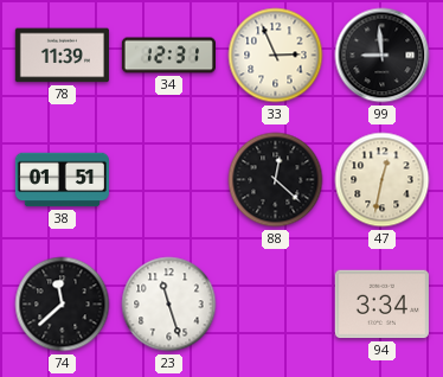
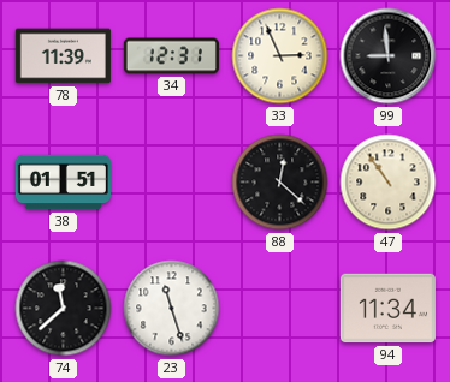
47: 12:32 -> 10:54 (389, 183)
94: 3:34 -> 11:34 (387, 309)
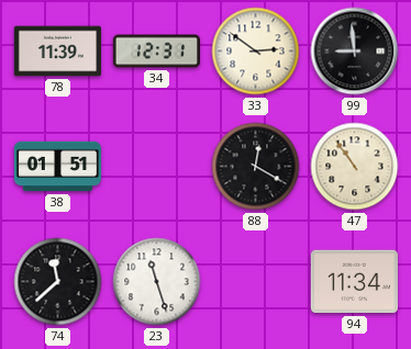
33: 2:56 -> 2:51 (256, 52)
88: 12:22 -> 12:20 (256, 167)
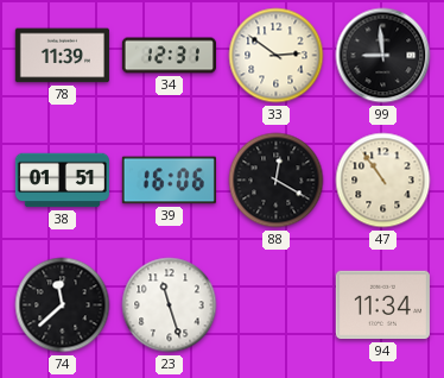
39: none -> 16:06 (169, 181)
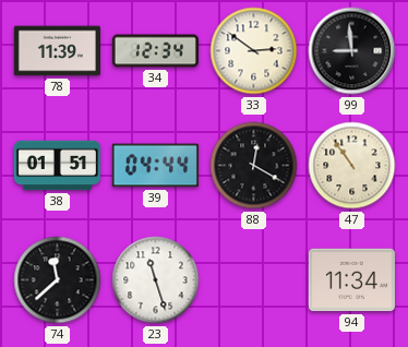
34: 12:31 -> 12:34 (155, 51)
39: 16:06 -> 04:44 (155, 166)
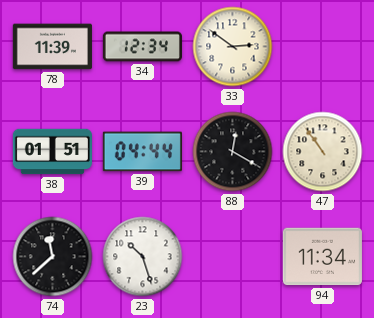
99: 8:59 -> none (352, 51)
23: 11:27 -> 10:27 (143, 257)
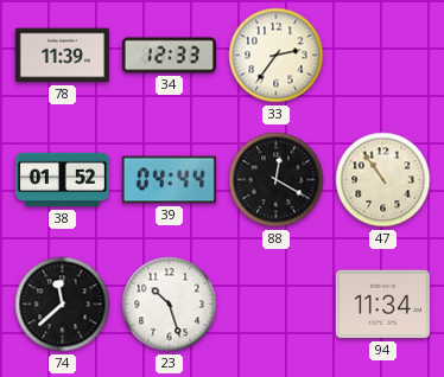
34: 12:34 -> 12:33 (169, 56)
33: 2:51 -> 2:36 (277, 56)
38: 01:51 -> 01:52 (62, 180)
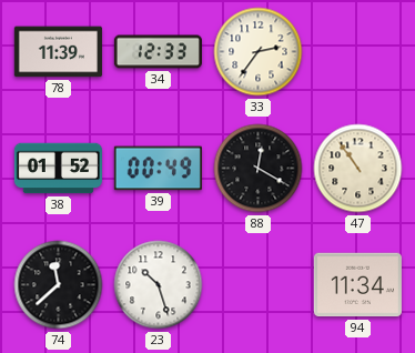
39: 04:44 -> 00:49 (158, 169)
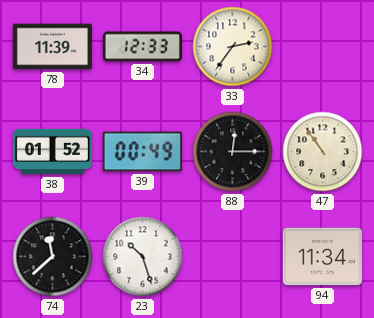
88: 12:20 -> 12:15 (233, 152)
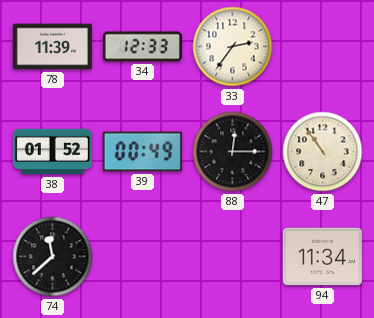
23: 10:27 -> none (143, 257)
